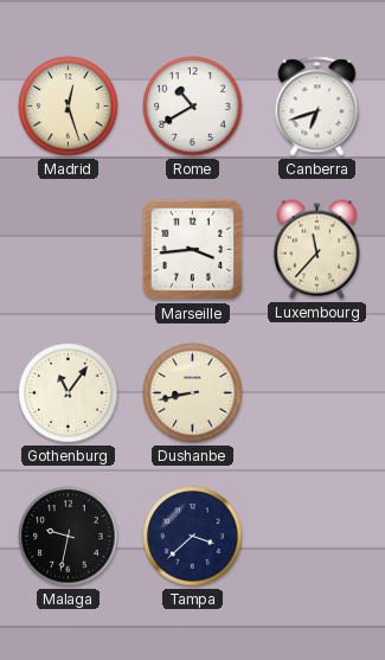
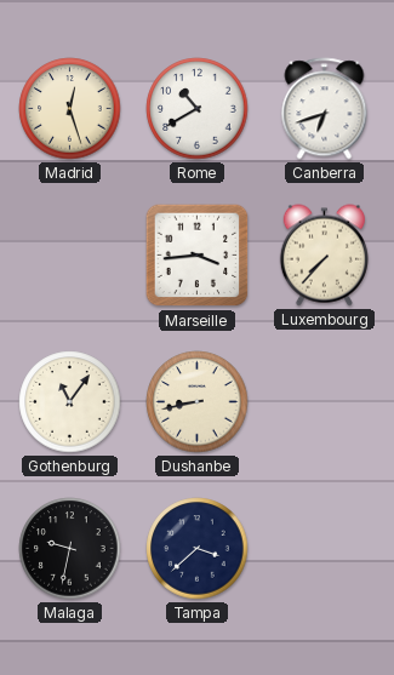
Luxembourg: 11:37 -> 7:37 (324, 256)
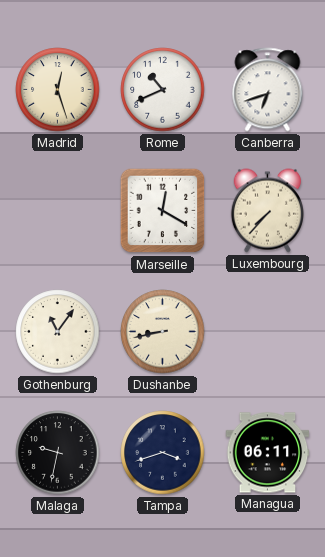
Rome: 10:40 -> 10:41 (163, 90)
Marseille: 3:44 -> 12:20 (163, 211)
Tampa: 3:38 -> 3:42 (163, 453)
Managua: none -> 06:11 (268, 453)
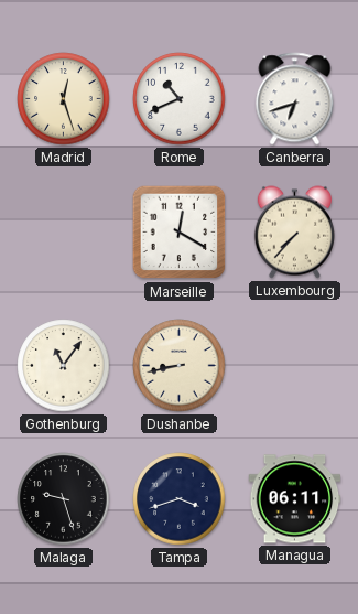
Malaga: 9:32 -> 9:27 (64, 499)
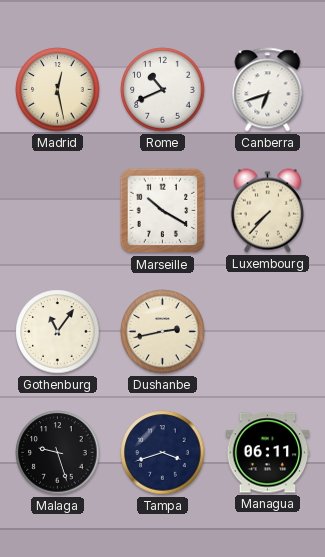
Madrid: 12:27 -> 12:28 (58, 90)
Marseille: 12:20 -> 10:20 (163, 211)
Dushanbe: 8:43 -> 2:43 (163, 332)
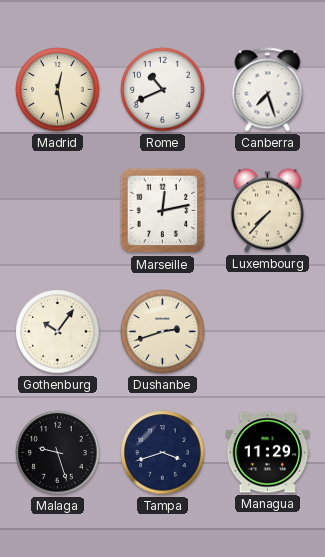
Canberra: 6:42 -> 7:27 (268, 90)
Marseille: 10:20 -> 12:13 (163, 211)
Gothenburg: 11:06 -> 10:06 (58, 332)
Dushanbe: 2:43 -> 2:42 (163, 332)
Managua: 06:11 -> 11:29 (268, 453)
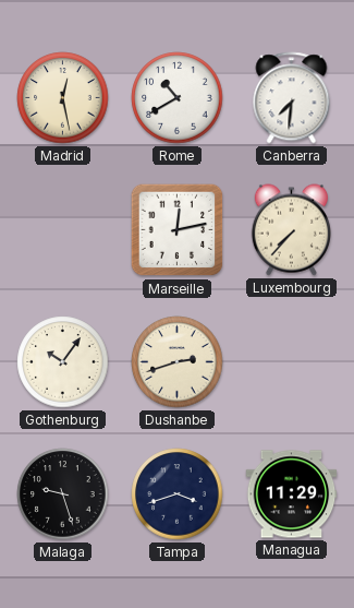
Rome: 10:41 -> 10:40 (178, 98)
Canberra: 7:27 -> 7:31 (292, 98)
